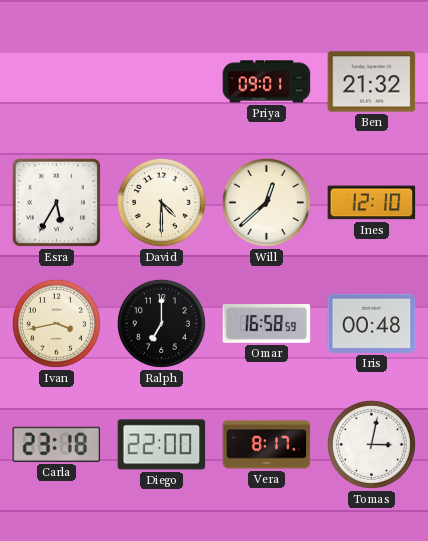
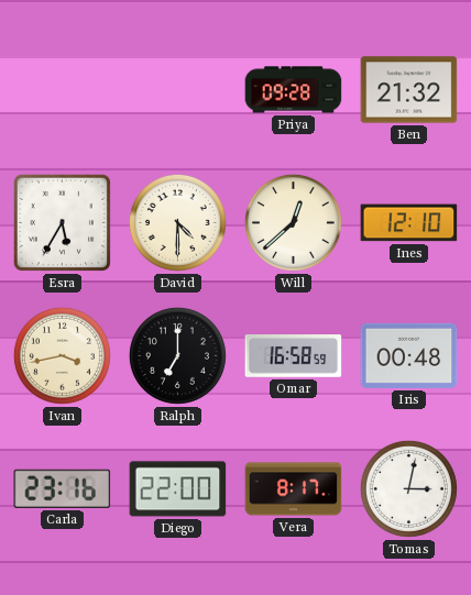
Priya: 09:01 -> 09:28 (294, 90)
Carla: 23:18 -> 23:16 (63, 488)
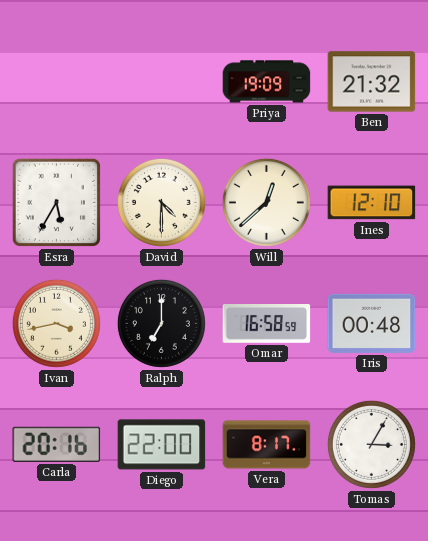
Priya: 09:28 -> 19:09 (267, 82)
Carla: 23:16 -> 20:16 (57, 444)
Tomas: 3:02 -> 3:05 (371, 444)
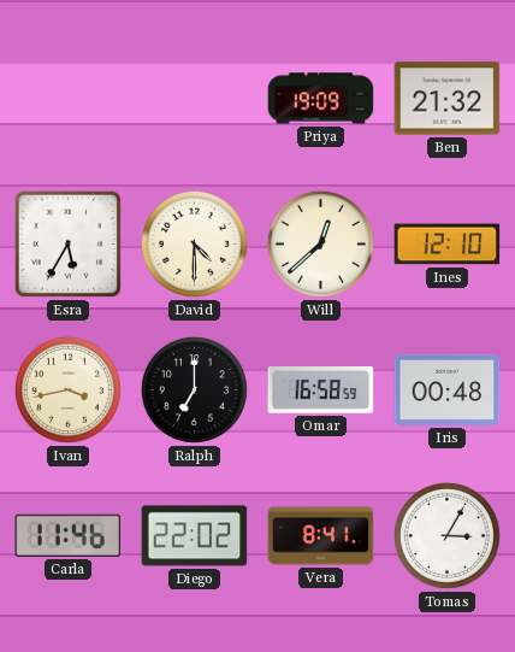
Carla: 20:16 -> 11:46 (69, 535)
Diego: 22:00 -> 22:02 (195, 536)
Vera: 8:17 -> 8:41 (321, 536)
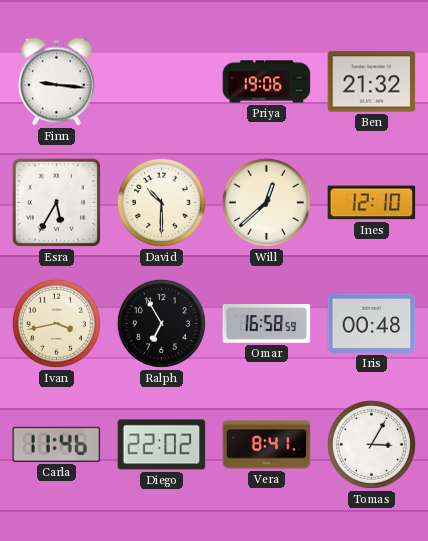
Finn: none -> 9:16 (57, 82)
Priya: 19:09 -> 19:06 (267, 82)
David: 4:30 -> 10:30 (161, 202)
Ralph: 7:00 -> 6:55 (161, 323)
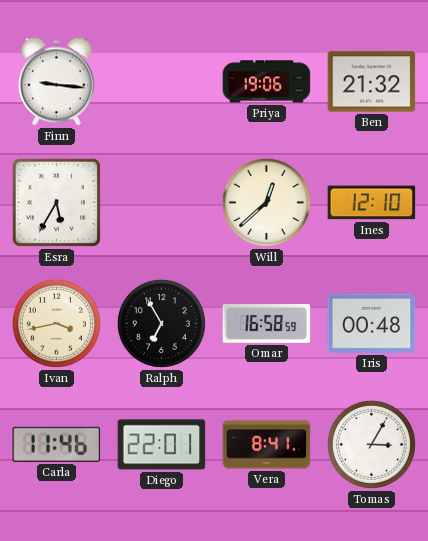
David: 10:30 -> none (161, 202)
Diego: 22:02 -> 22:01 (162, 445)
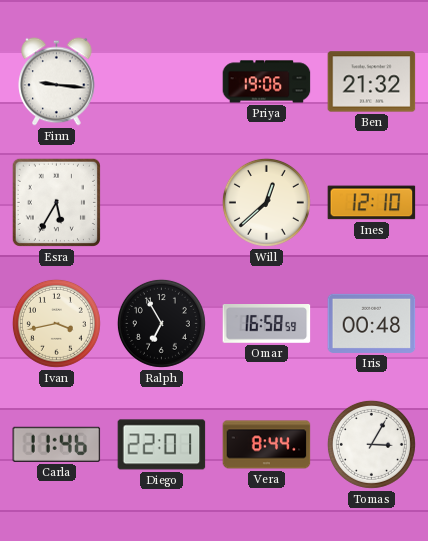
Vera: 8:41 -> 8:44 (267, 445)
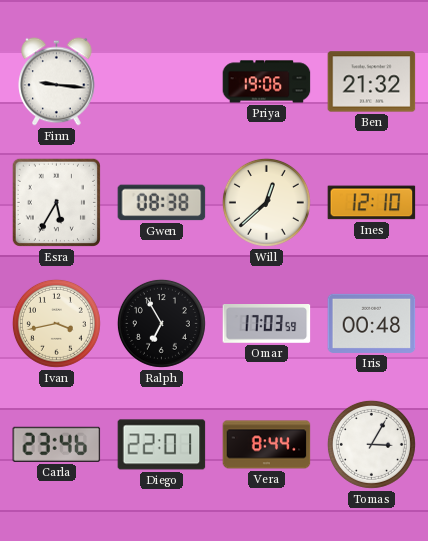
Gwen: none -> 08:38 (162, 203)
Omar: 16:58 -> 17:03 (267, 324)
Carla: 11:46 -> 23:46 (57, 444)
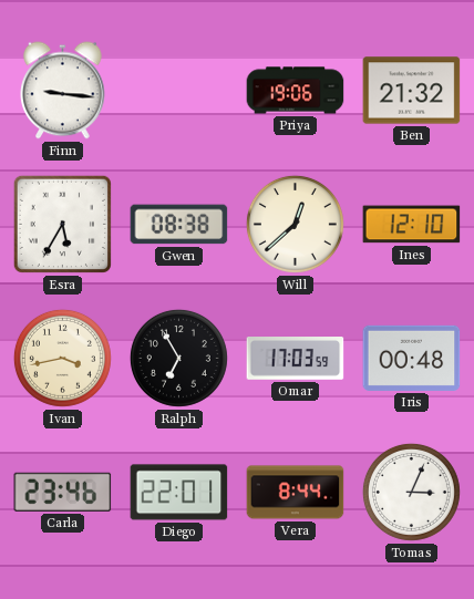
Tomas: 3:05 -> 3:04 (411, 492)
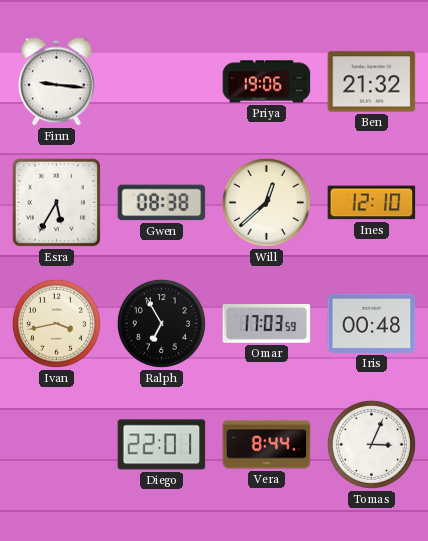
Carla: 23:46 -> none (63, 492)
